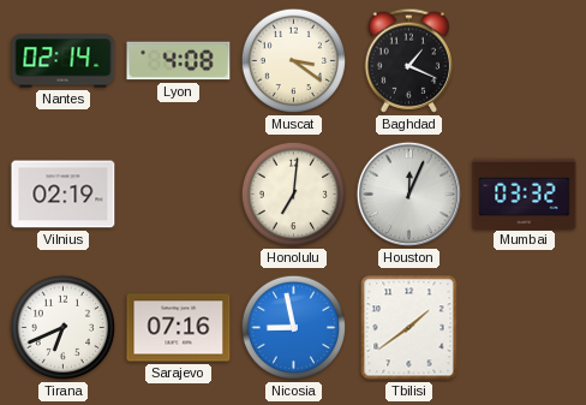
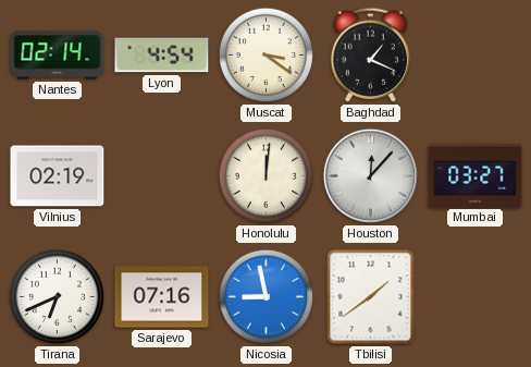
Lyon: 4:08 -> 4:54 (162, 56)
Honolulu: 7:01 -> 12:01 (267, 176)
Houston: 12:04 -> 12:07 (370, 175)
Mumbai: 03:32 -> 03:27 (476, 175)
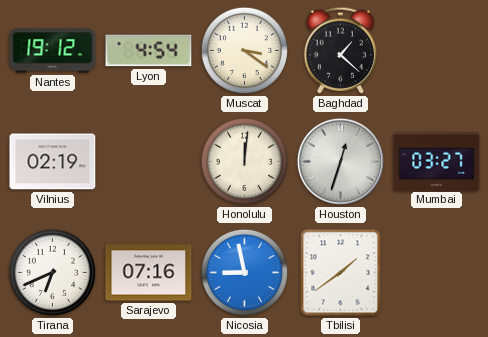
Nantes: 02:14 -> 19:12 (53, 51)
Baghdad: 1:19 -> 1:22 (341, 50)
Houston: 12:07 -> 12:33 (340, 161)
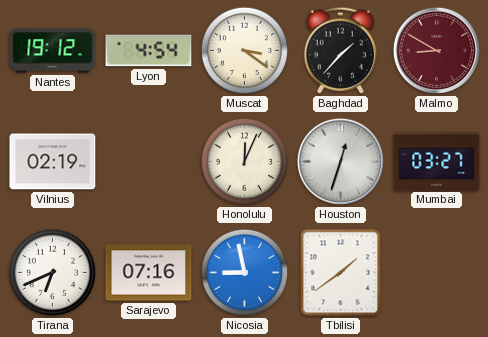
Baghdad: 1:22 -> 1:37 (341, 50)
Malmo: none -> 8:50 (436, 50)
Honolulu: 12:01 -> 12:04 (245, 162)
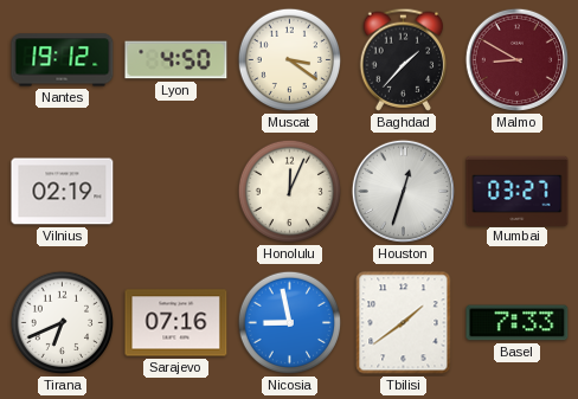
Lyon: 4:54 -> 4:50 (176, 60)
Basel: none -> 7:33 (518, 323)
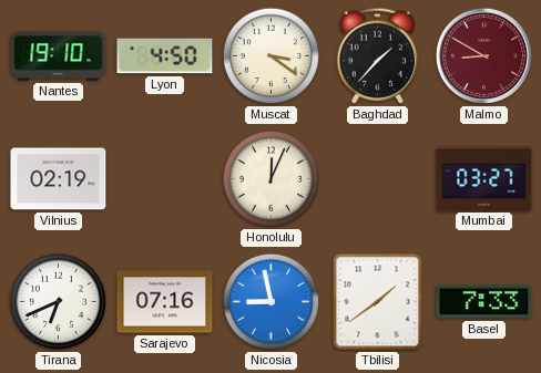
Nantes: 19:12 -> 19:10 (59, 56)
Houston: 12:33 -> none (403, 191)
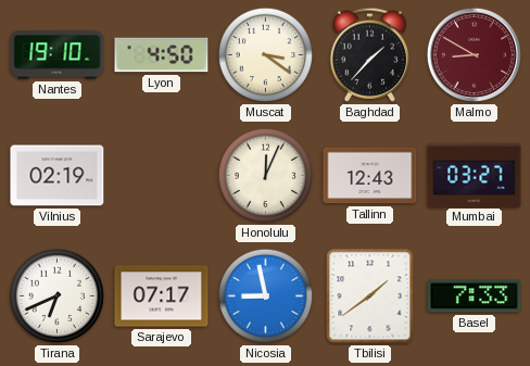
Tallinn: none -> 12:43 (370, 176)
Sarajevo: 07:16 -> 07:17 (162, 296)
